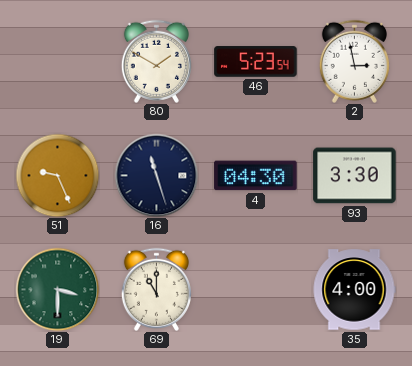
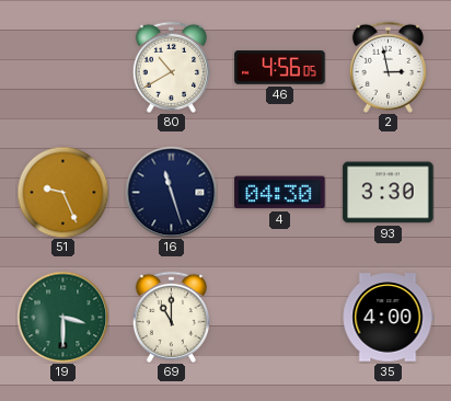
80: 1:50 -> 10:40 (171, 67)
46: 5:23 -> 4:56 (280, 68)
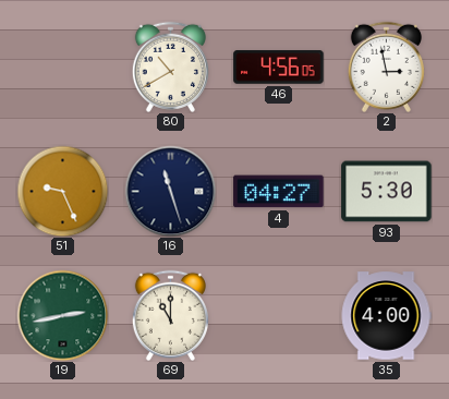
4: 04:30 -> 04:27 (279, 192)
93: 3:30 -> 5:30 (387, 192)
19: 3:30 -> 2:43 (62, 315)
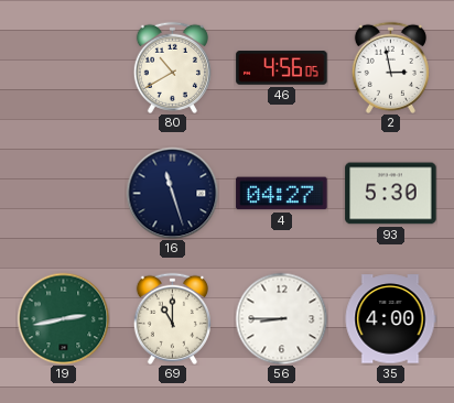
51: 9:26 -> none (62, 191)
56: none -> 8:45 (281, 318)
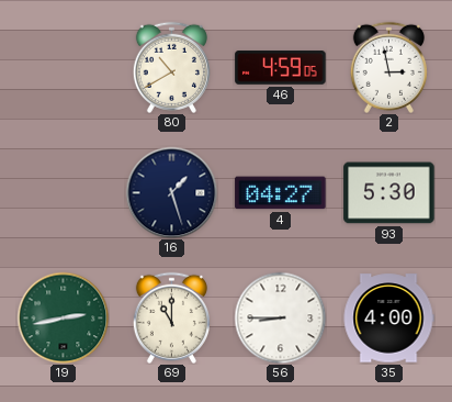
46: 4:56 -> 4:59 (281, 68)
16: 11:27 -> 1:27 (171, 192)
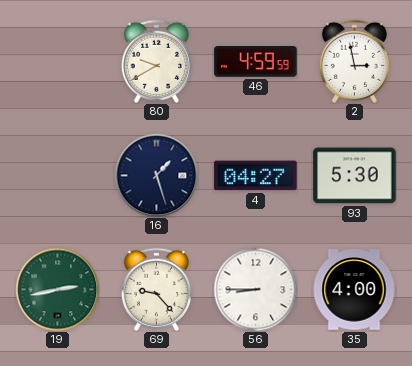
80: 10:40 -> 9:40 (156, 61)
46: 4:59:05 -> 4:59:59 (256, 62)
69: 11:00 -> 9:23 (156, 289)
